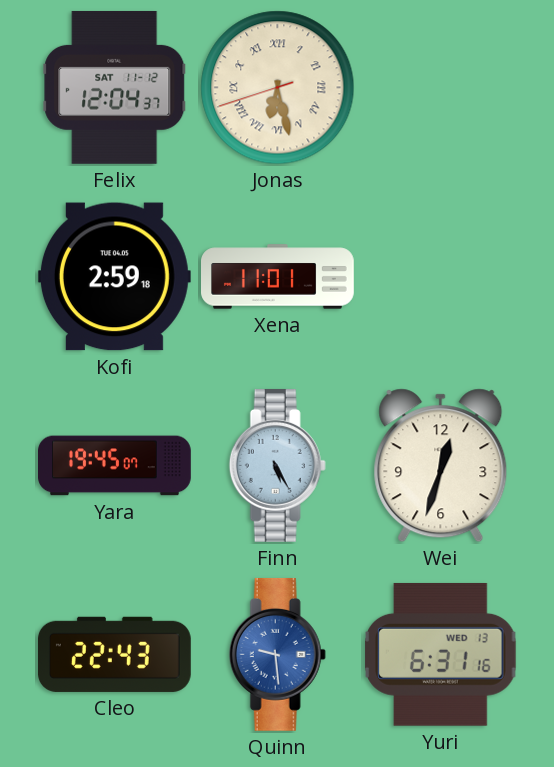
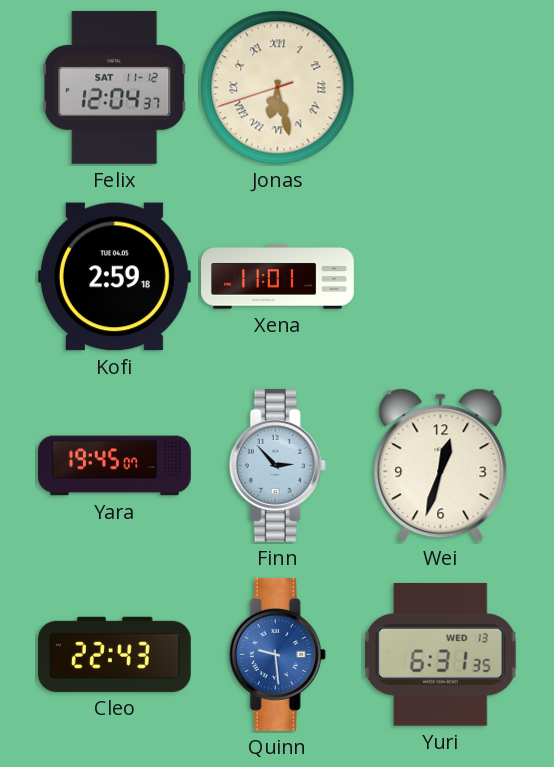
Finn: 5:25 -> 2:53 (277, 465)
Yuri: 6:31:16 -> 6:31:35 (441, 654)
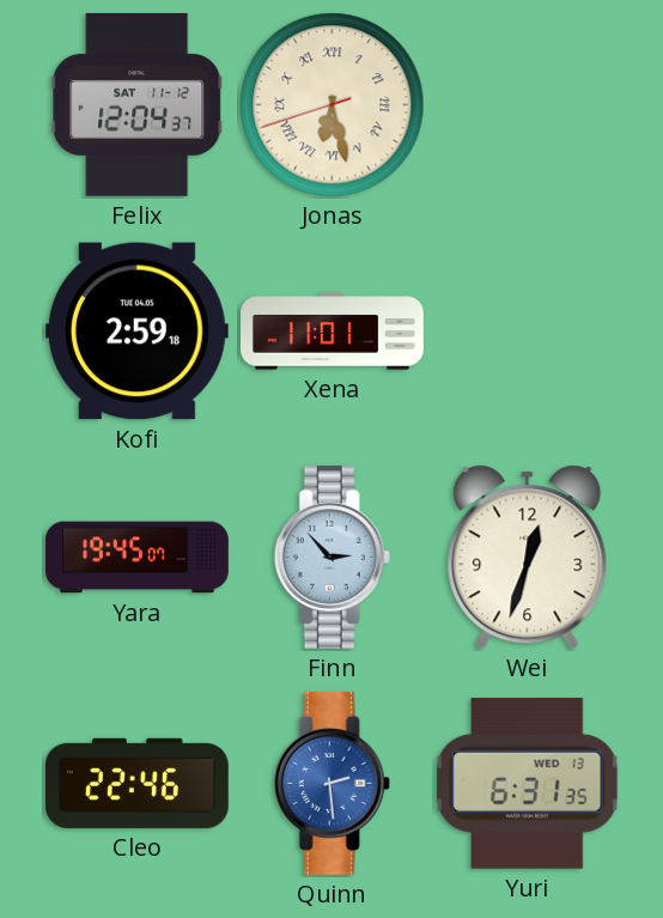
Cleo: 22:43 -> 22:46 (136, 783)
Quinn: 9:29 -> 2:29 (331, 783)
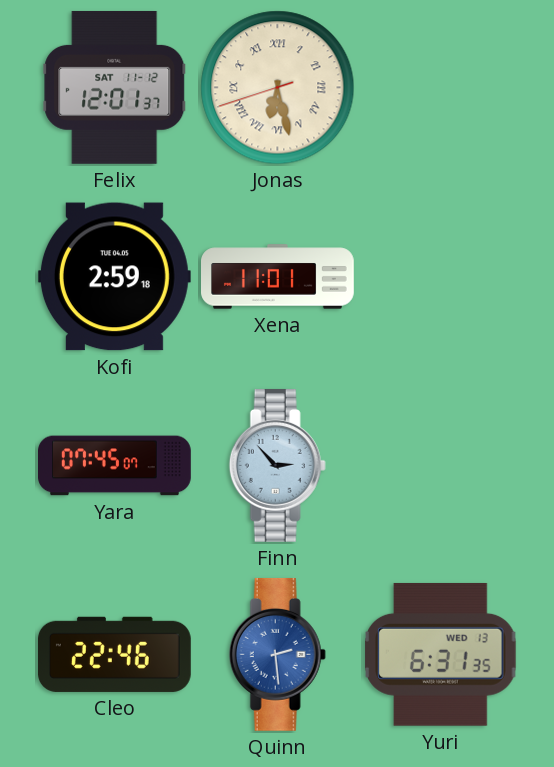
Felix: 12:04 -> 12:01 (115, 87)
Yara: 19:45 -> 07:45 (115, 466)
Wei: 12:33 -> none (528, 558)
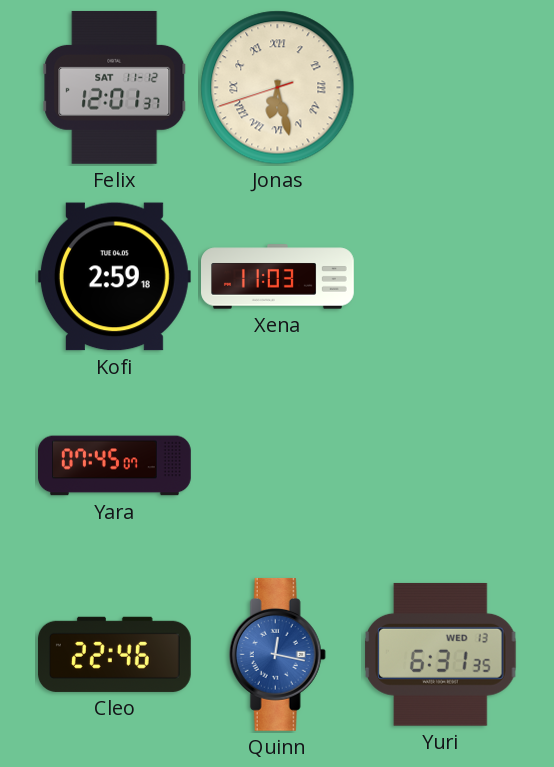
Xena: 11:01 -> 11:03 (278, 277)
Finn: 2:53 -> none (277, 465)
Quinn: 2:29 -> 12:17 (277, 654)
